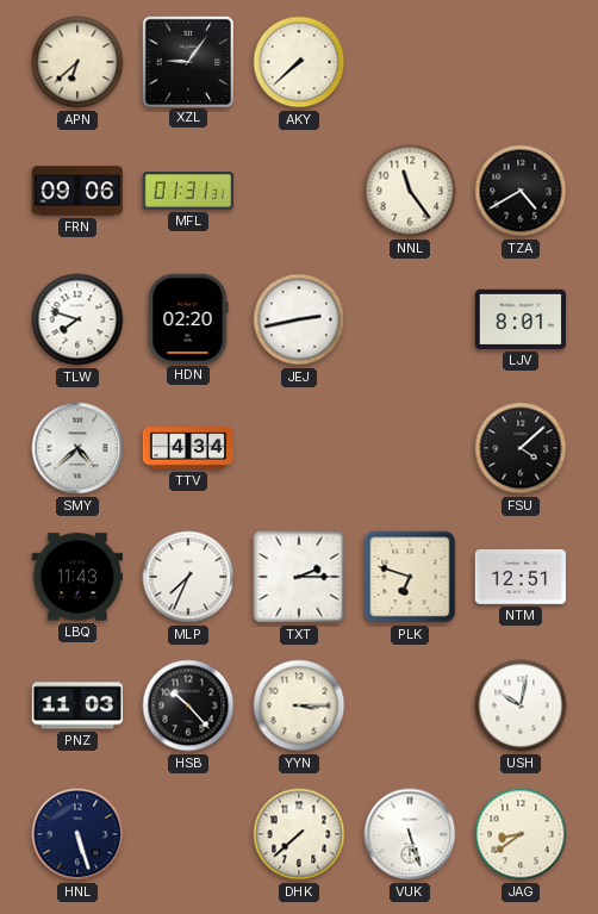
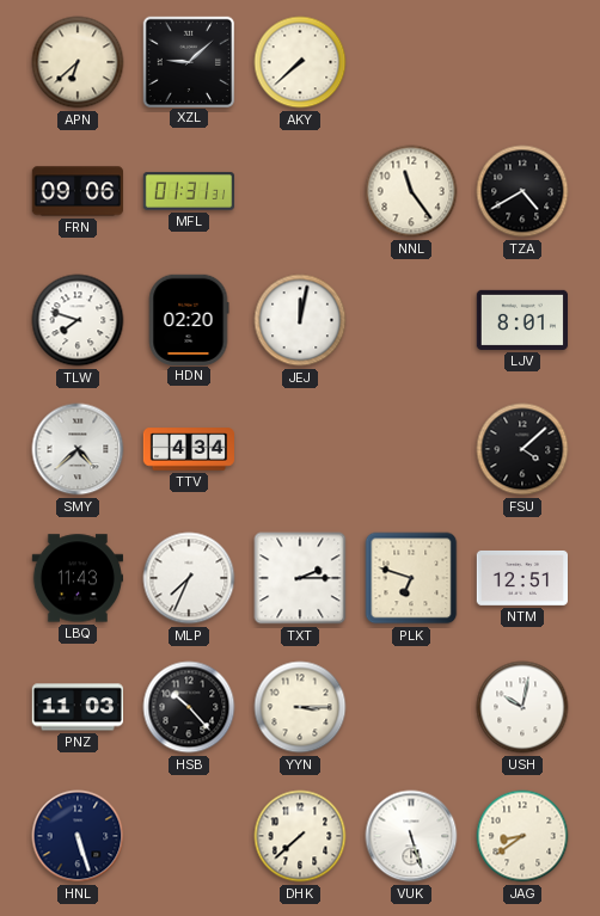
XZL: 9:06 -> 9:08 (188, 61)
JEJ: 2:43 -> 12:02 (300, 320)
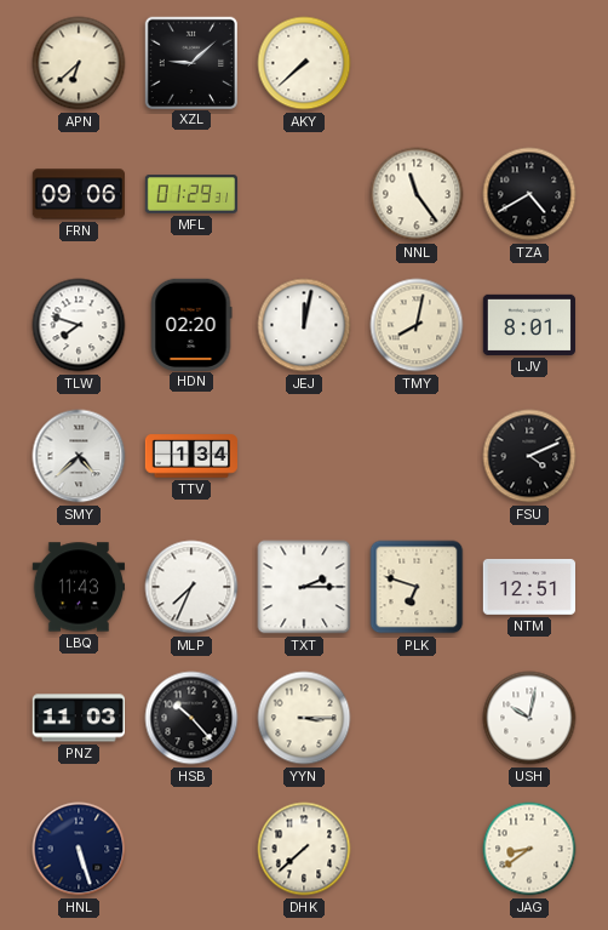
MFL: 01:31 -> 01:29 (190, 194)
TMY: none -> 8:02 (417, 325)
TTV: 4:34 -> 1:34 (190, 456)
FSU: 4:08 -> 4:11 (529, 456)
VUK: 5:27 -> none (411, 836)
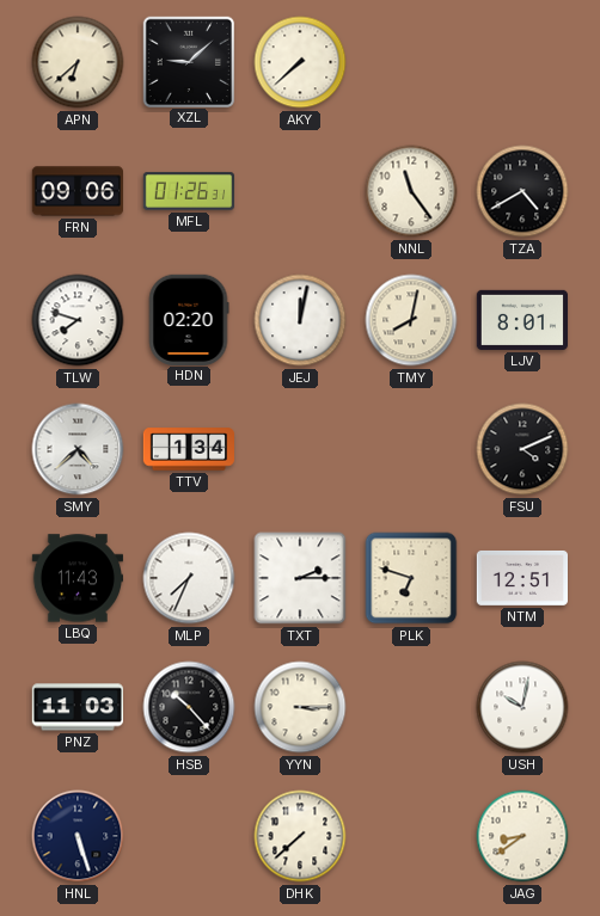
MFL: 01:29 -> 01:26 (188, 191)
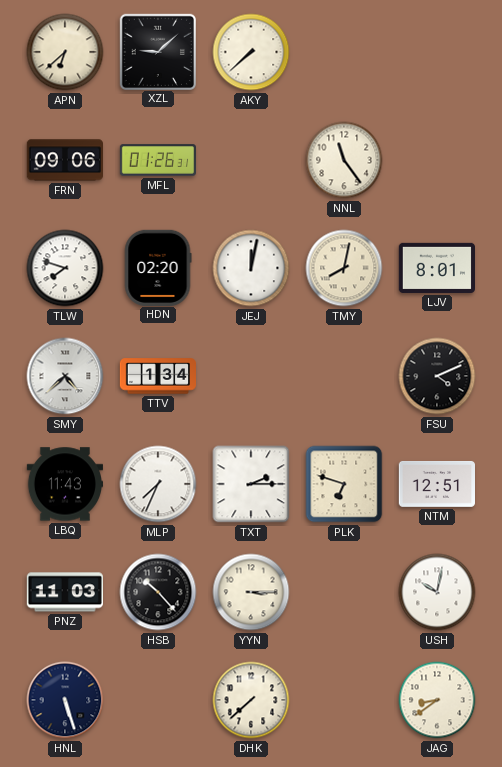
TZA: 4:40 -> none (522, 191)
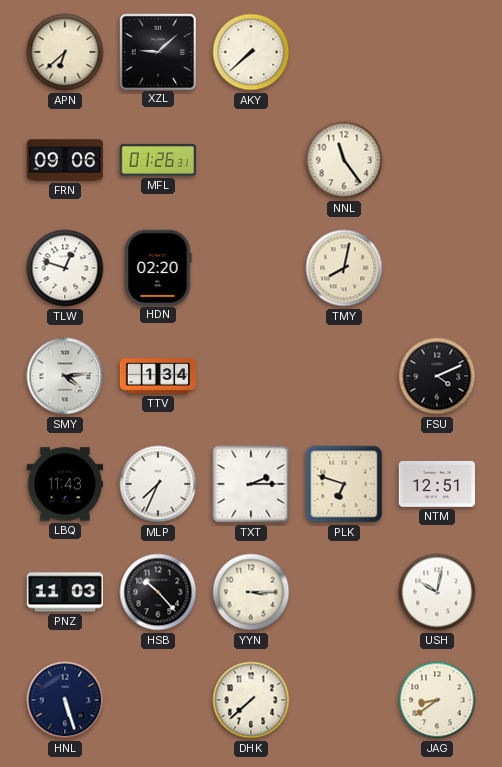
TLW: 7:48 -> 12:48 (65, 268)
JEJ: 12:02 -> none (251, 268)
LJV: 8:01 -> none (436, 268)
SMY: 4:38 -> 4:14 (65, 376)
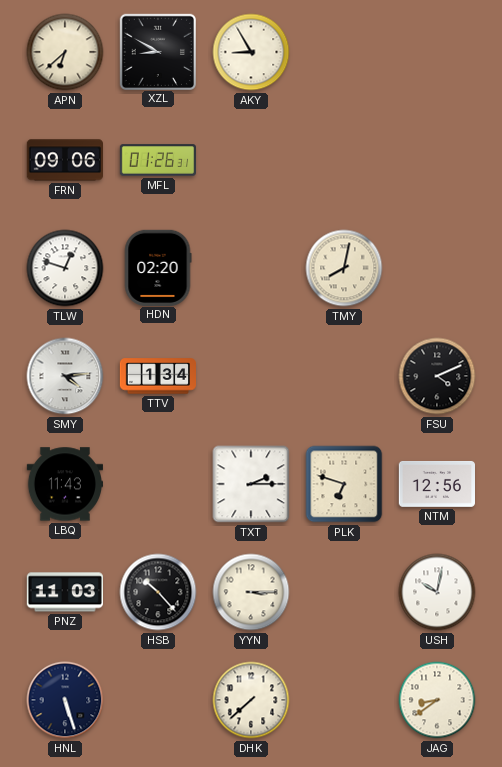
XZL: 9:08 -> 8:50 (157, 51)
AKY: 7:38 -> 8:55 (251, 52)
NNL: 11:24 -> none (344, 160)
MLP: 7:34 -> none (158, 484)
NTM: 12:51 -> 12:56 (436, 484)
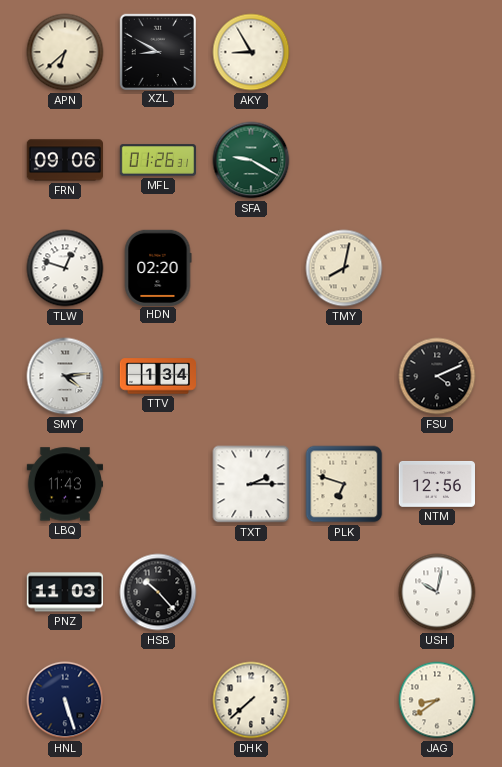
SFA: none -> 9:20 (251, 160)
YYN: 3:15 -> none (251, 592)
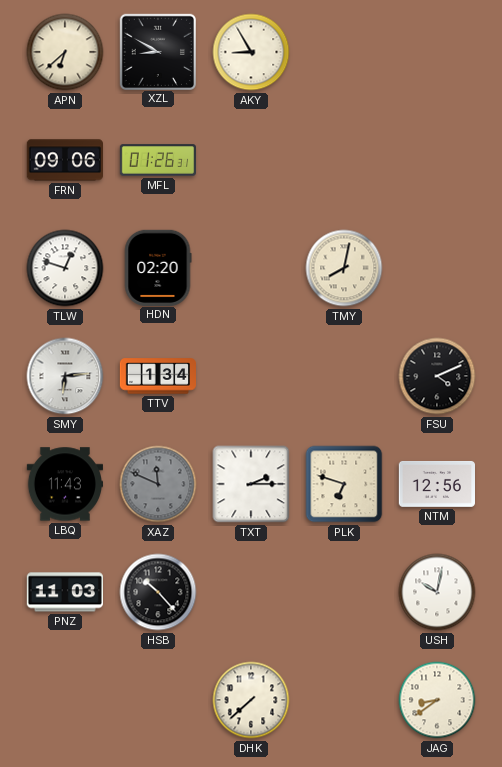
SFA: 9:20 -> none (251, 160)
SMY: 4:14 -> 6:14 (65, 376)
XAZ: none -> 11:49 (158, 484)
HNL: 5:27 -> none (65, 700)
